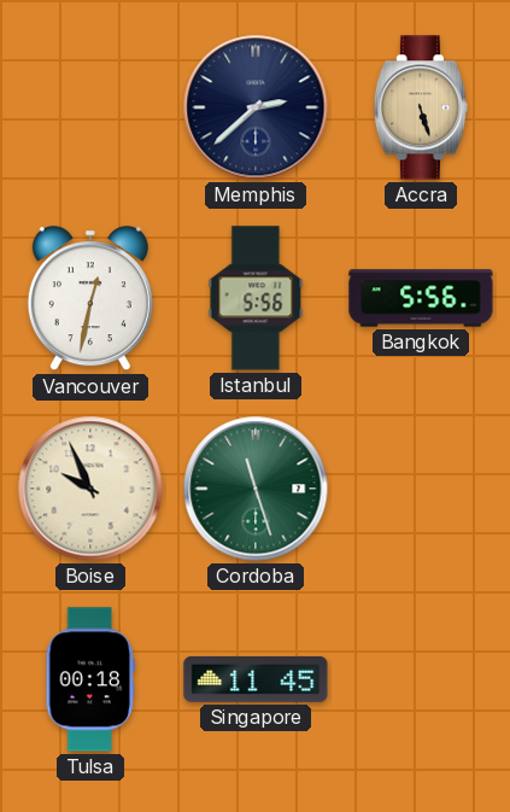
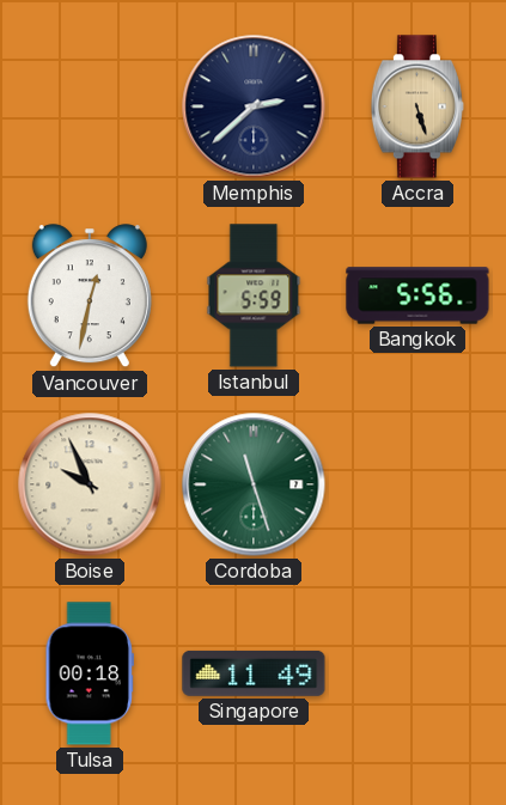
Istanbul: 5:56 -> 5:59 (254, 295)
Singapore: 11:45 -> 11:49 (254, 673)
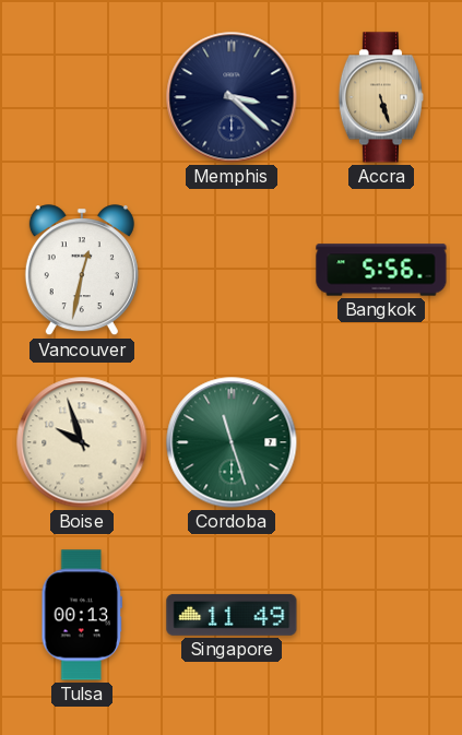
Memphis: 2:38 -> 3:22 (232, 97)
Istanbul: 5:59 -> none (254, 295)
Boise: 9:56 -> 9:57 (82, 442)
Tulsa: 00:18 -> 00:13 (82, 615)
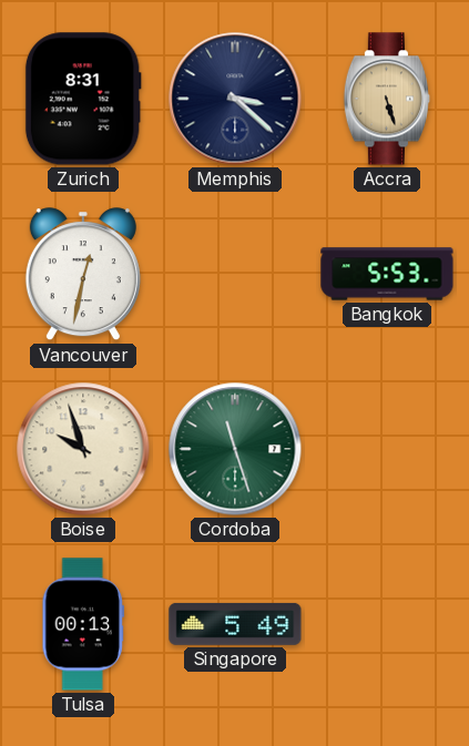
Zurich: none -> 8:31 (83, 99)
Bangkok: 5:56 -> 5:53 (387, 274)
Singapore: 11:49 -> 5:49 (235, 624)
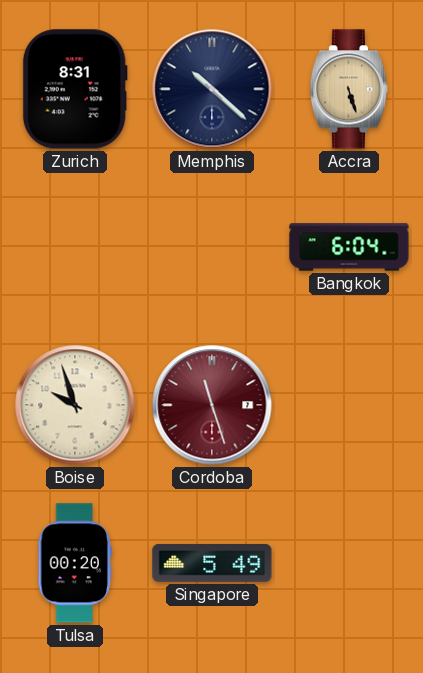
Memphis: 3:22 -> 10:22 (212, 89)
Vancouver: 12:32 -> none (83, 275)
Bangkok: 5:53 -> 6:04 (349, 247)
Cordoba dial: green -> burgundy (212, 405)
Tulsa: 00:13 -> 00:20 (75, 563)
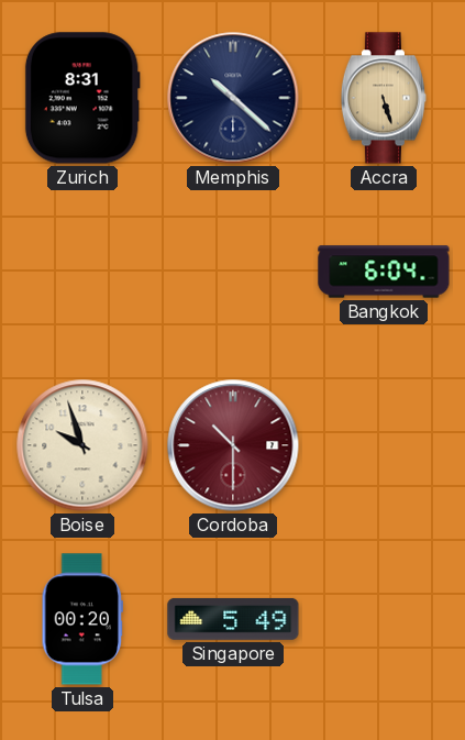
Cordoba: 11:27 -> 10:30 (233, 445)
